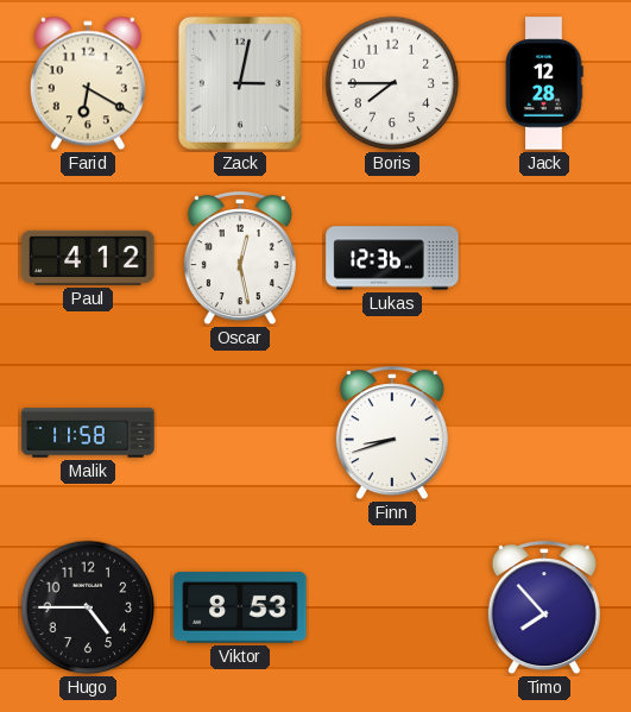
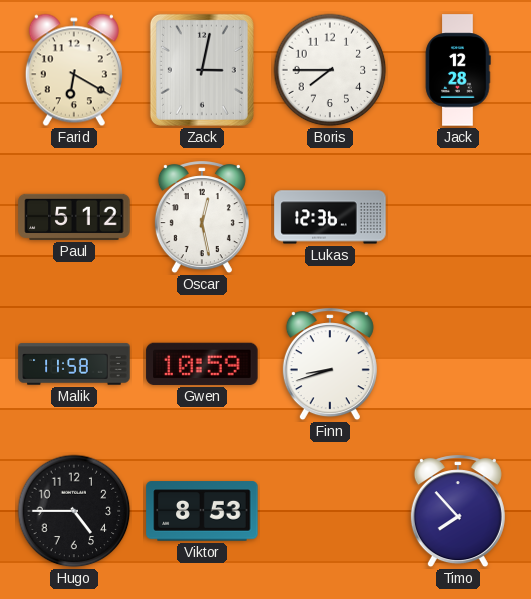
Paul: 4:12 -> 5:12 (74, 217)
Gwen: none -> 10:59 (202, 364)
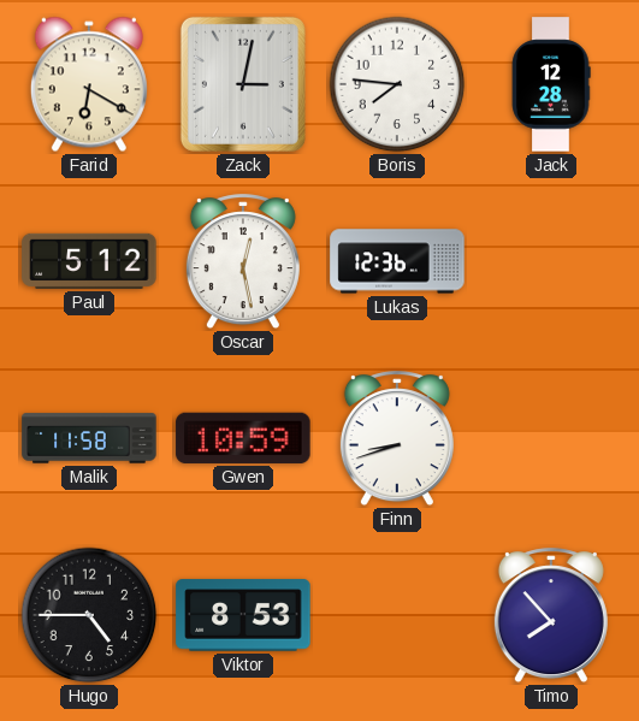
Boris: 7:45 -> 7:46 (397, 84)
